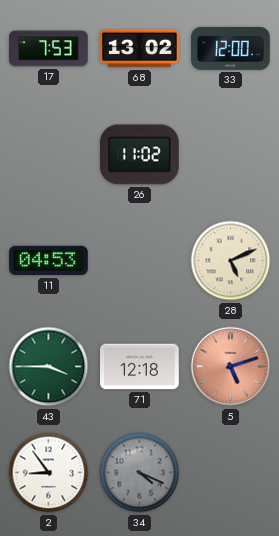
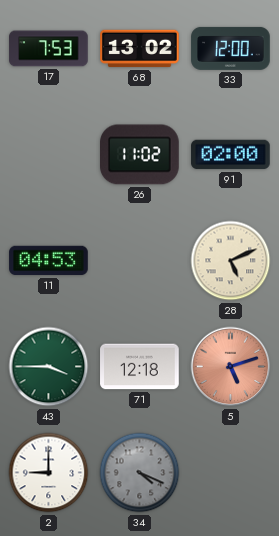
91: none -> 02:00 (231, 155)
2: 8:54 -> 9:00 (49, 473)
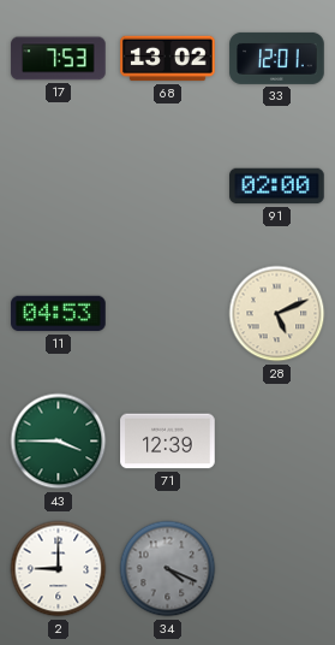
33: 12:00 -> 12:01 (277, 58)
26: 11:02 -> none (140, 155)
71: 12:18 -> 12:39 (168, 442)
5: 5:12 -> none (231, 367)
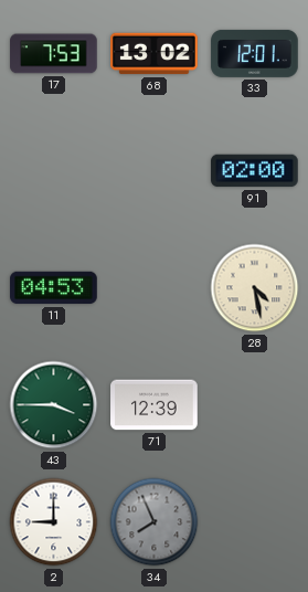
28: 5:11 -> 4:28 (255, 288)
34: 4:19 -> 7:56 (155, 522)
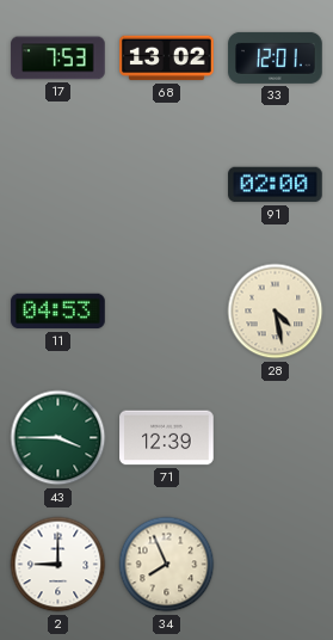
34 dial: grey -> cream (167, 565)
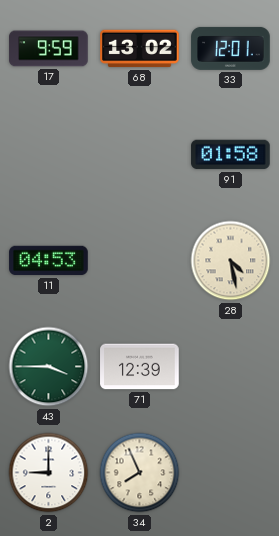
17: 7:53 -> 9:59 (49, 49)
91: 02:00 -> 01:58 (231, 155)
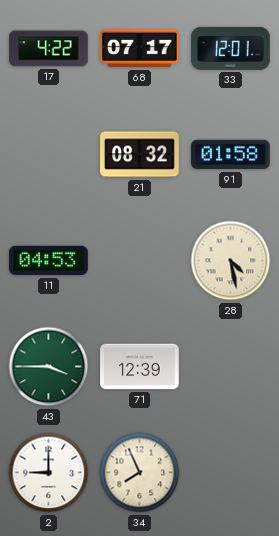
17: 9:59 -> 4:22 (49, 49)
68: 13:02 -> 07:17 (140, 49)
21: none -> 08:32 (140, 155)
